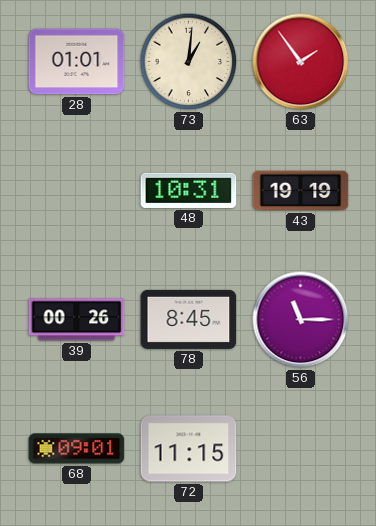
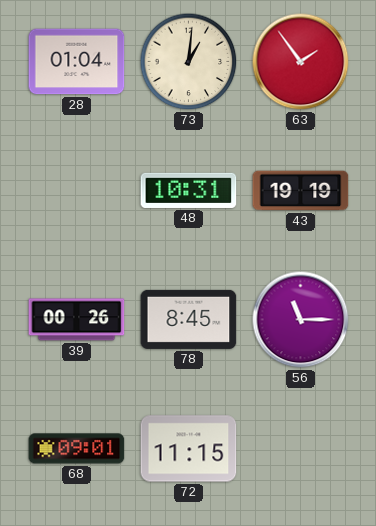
28: 01:01 -> 01:04 (77, 62)
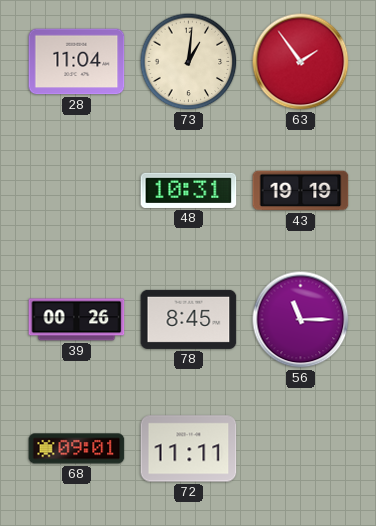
28: 01:04 -> 11:04 (77, 62)
72: 11:15 -> 11:11 (189, 449)
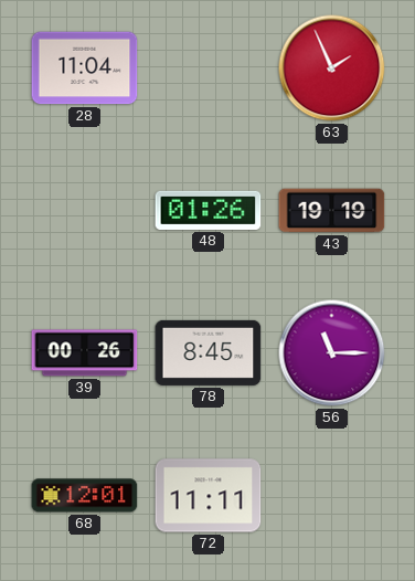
73: 1:01 -> none (189, 62)
63: 1:54 -> 1:56 (332, 68)
48: 10:31 -> 01:26 (209, 210)
68: 09:01 -> 12:01 (85, 496)
